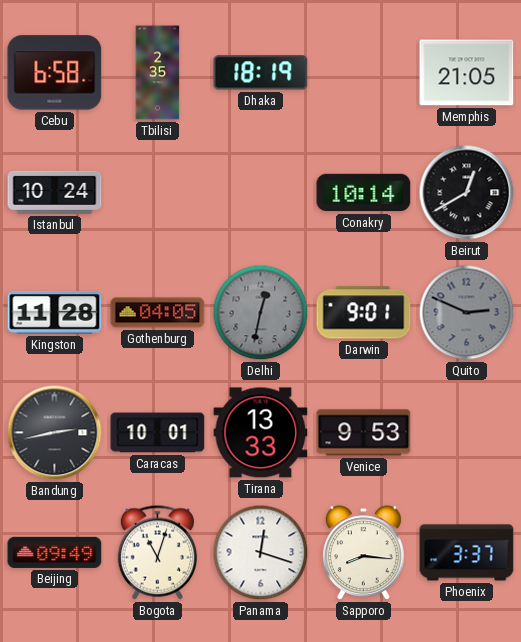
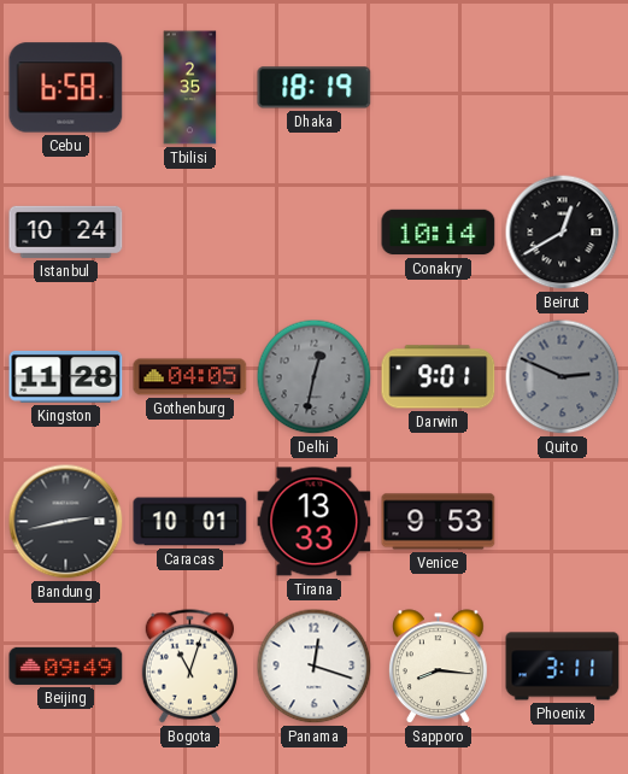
Memphis: 21:05 -> none (467, 73)
Phoenix: 3:37 -> 3:11 (563, 667)
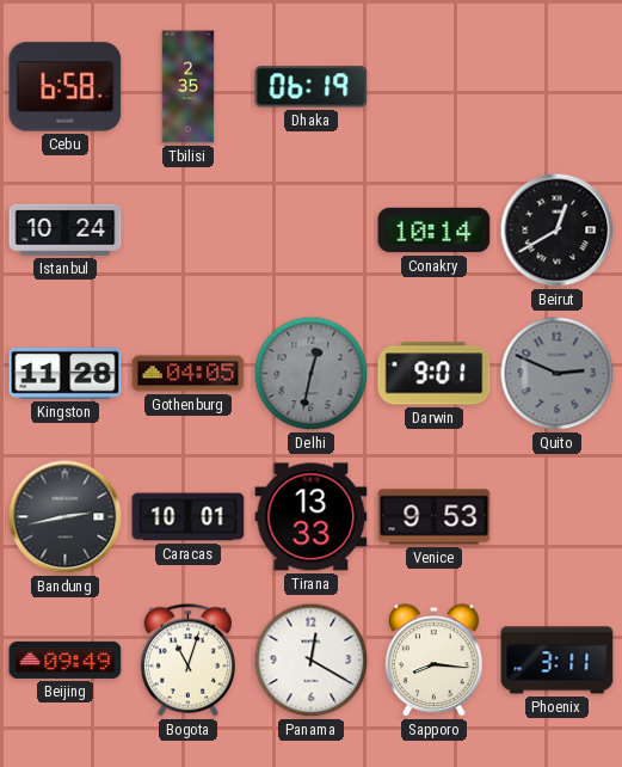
Dhaka: 18:19 -> 06:19 (312, 87)
Panama: 12:18 -> 12:20 (312, 661)
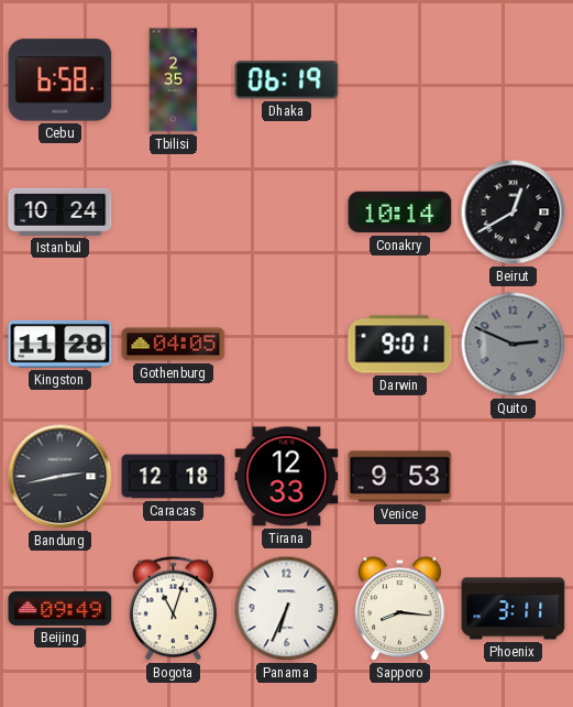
Delhi: 12:32 -> none (312, 374)
Caracas: 10:01 -> 12:18 (174, 477)
Tirana: 13:33 -> 12:33 (287, 477)
Panama: 12:20 -> 6:34 (287, 609)
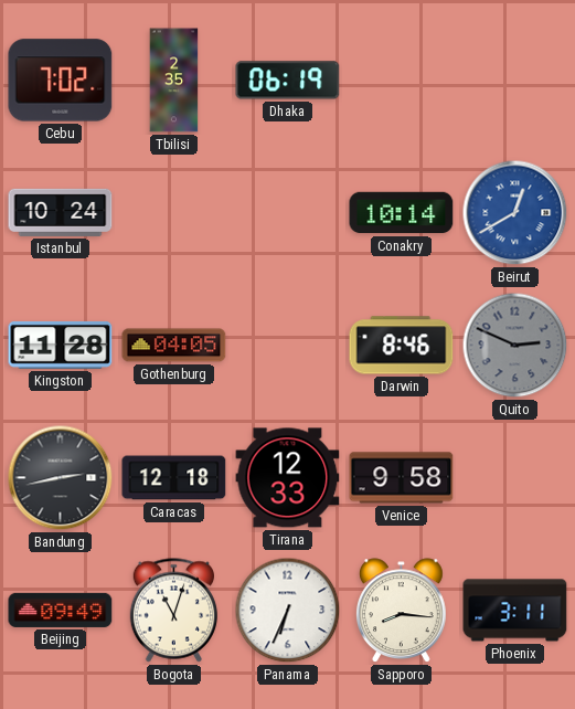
Cebu: 6:58 -> 7:02 (61, 81)
Beirut dial: black -> blue (515, 213)
Darwin: 9:01 -> 8:46 (402, 346)
Venice: 9:53 -> 9:58 (402, 478)
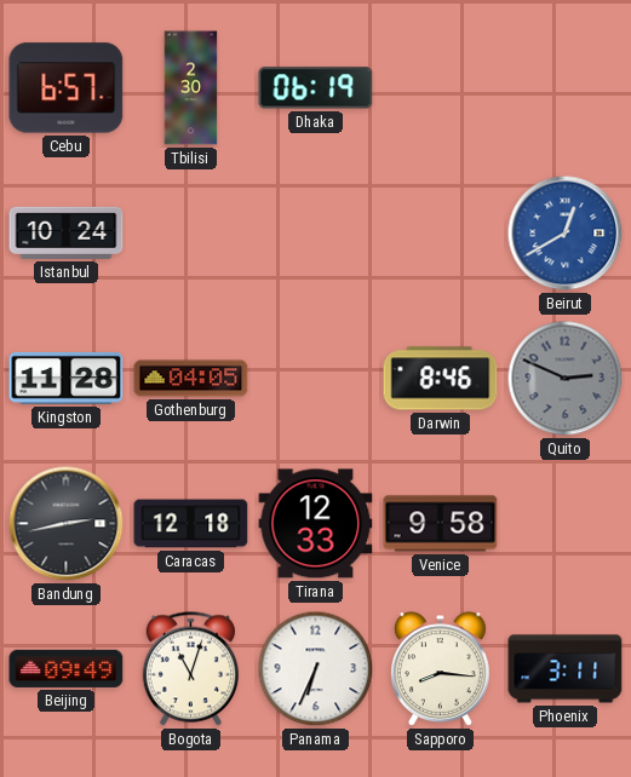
Cebu: 7:02 -> 6:57 (67, 88)
Tbilisi: 2:35 -> 2:30 (191, 88)
Conakry: 10:14 -> none (402, 213)
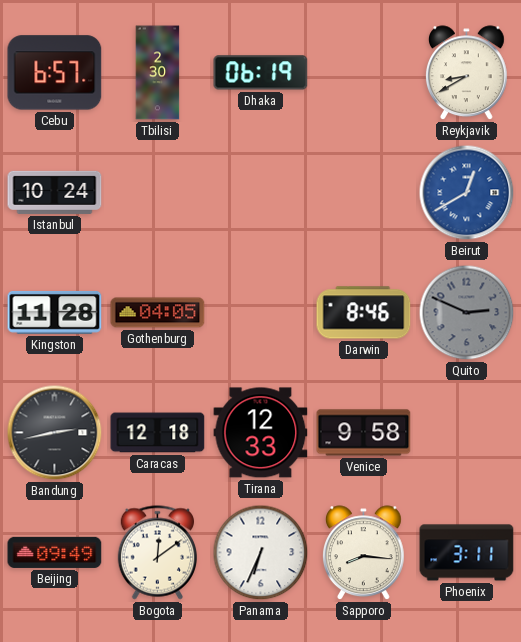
Reykjavik: none -> 8:40 (466, 73)
Bogota: 11:03 -> 12:09 (157, 553)
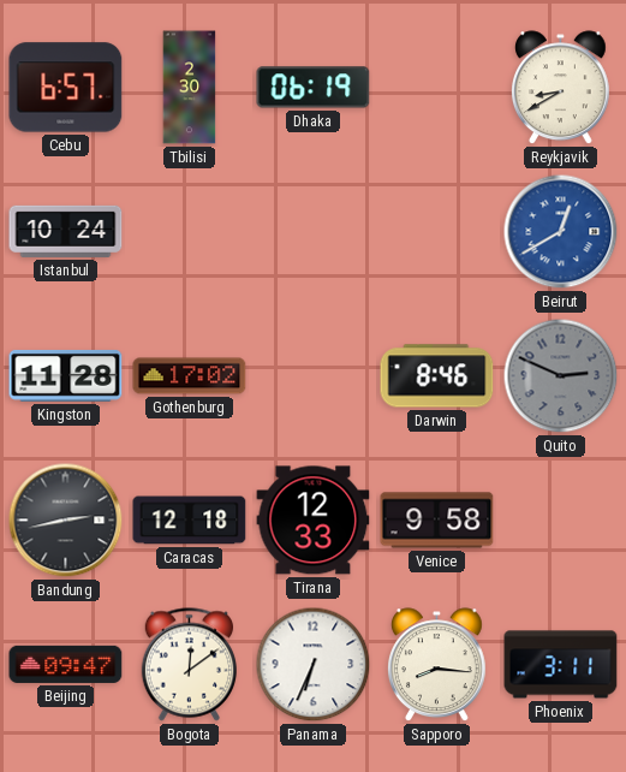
Gothenburg: 04:05 -> 17:02 (190, 376)
Beijing: 09:49 -> 09:47 (66, 664)
